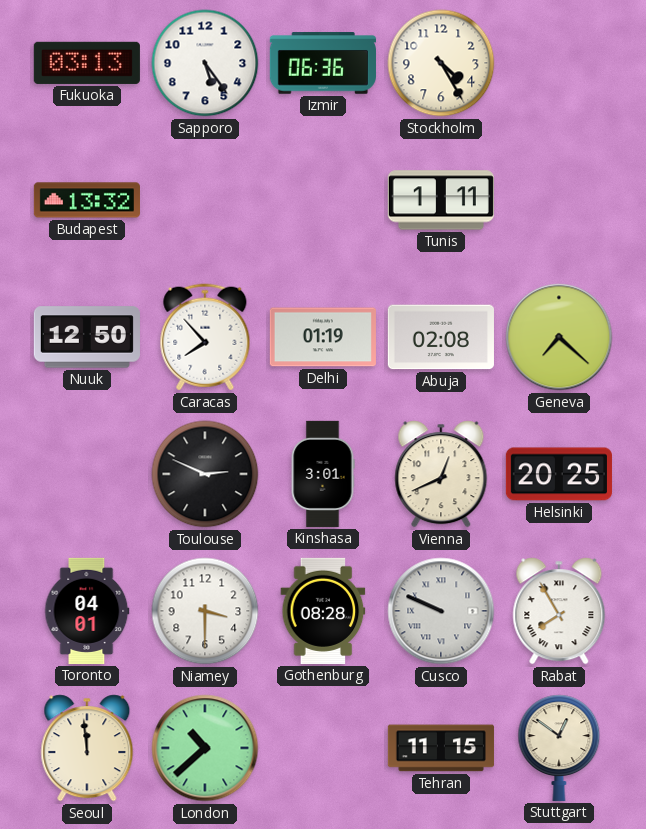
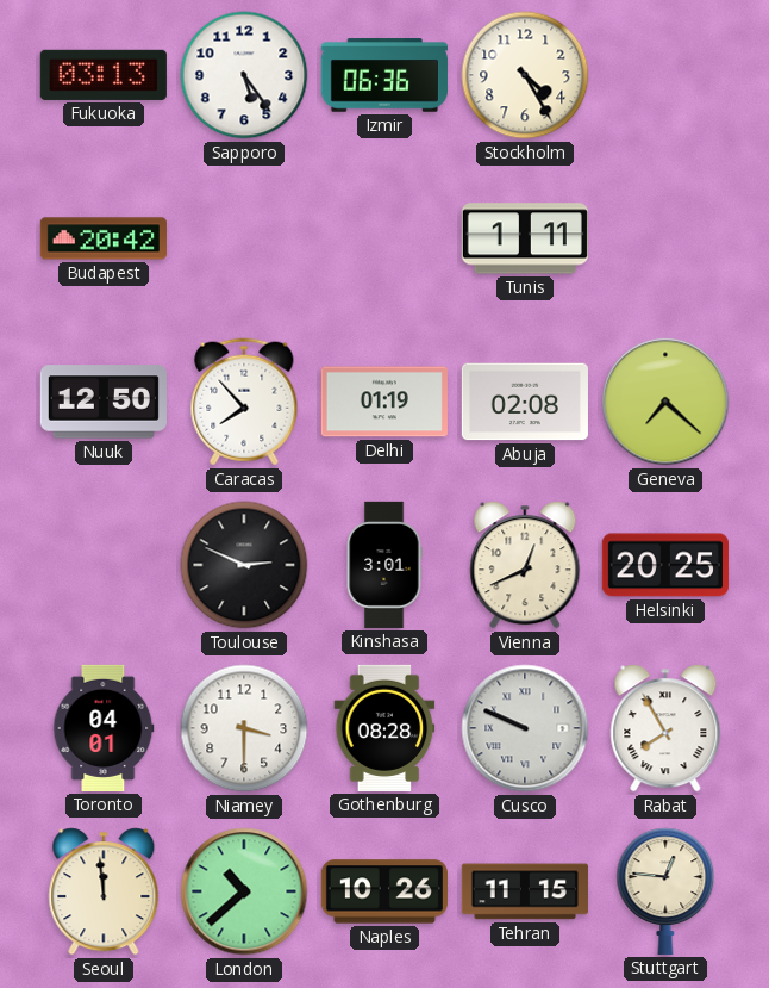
Budapest: 13:32 -> 20:42 (104, 238)
Naples: none -> 10:26 (384, 891)
Stuttgart: 12:51 -> 12:46 (665, 891)
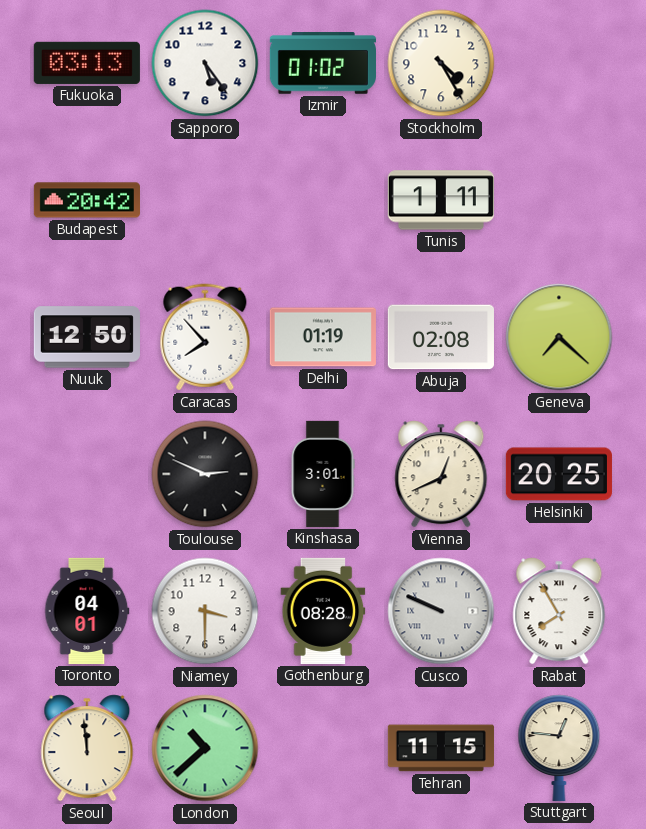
Izmir: 06:36 -> 01:02 (323, 63)
Naples: 10:26 -> none (384, 891)
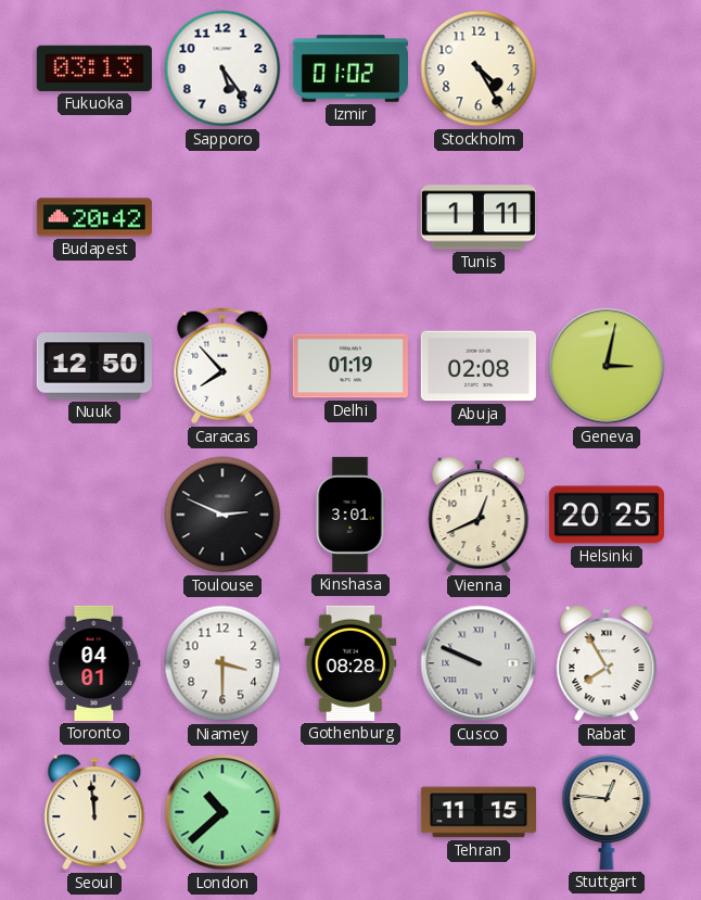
Geneva: 7:22 -> 3:02 (607, 366)
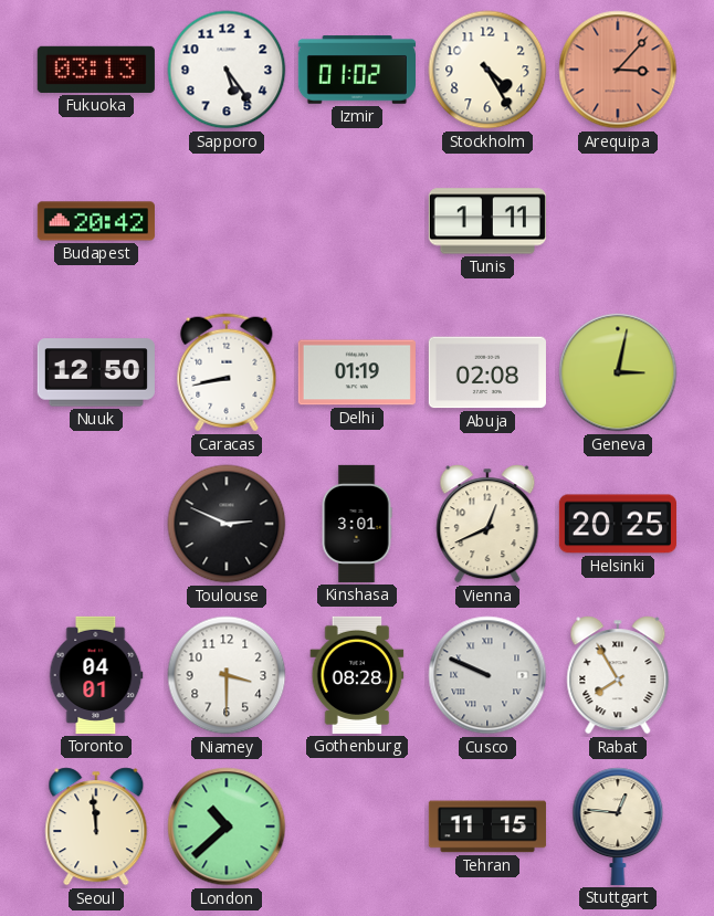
Arequipa: none -> 3:07 (618, 70)
Caracas: 7:53 -> 8:43 (227, 372)
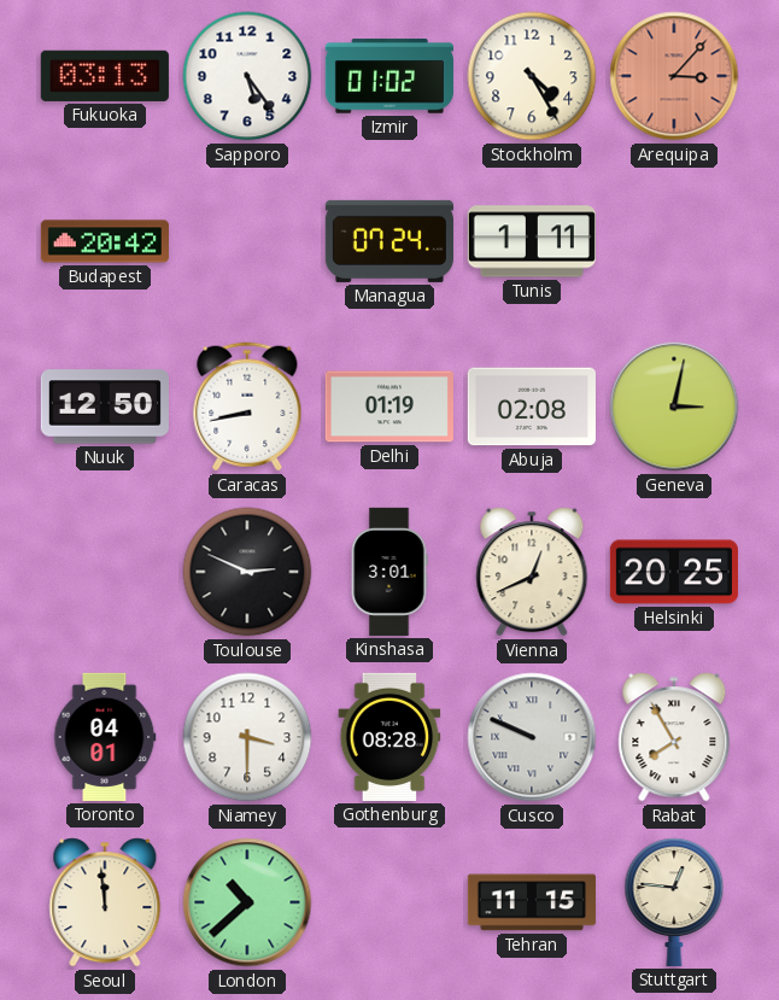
Managua: none -> 07:24 (389, 241)
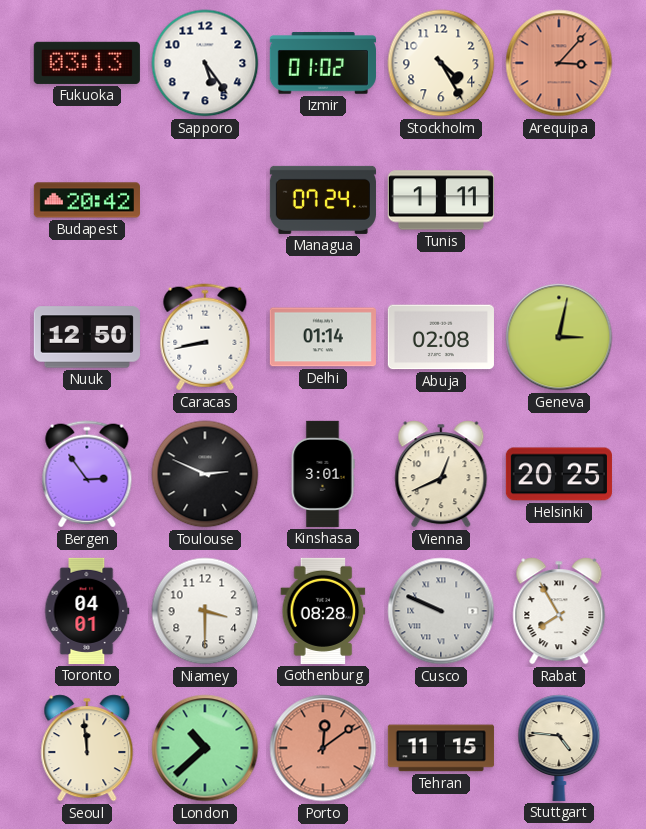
Delhi: 01:19 -> 01:14 (323, 337)
Bergen: none -> 2:54 (87, 474)
Porto: none -> 12:09 (323, 748)
Stuttgart: 12:46 -> 4:46 (559, 748)
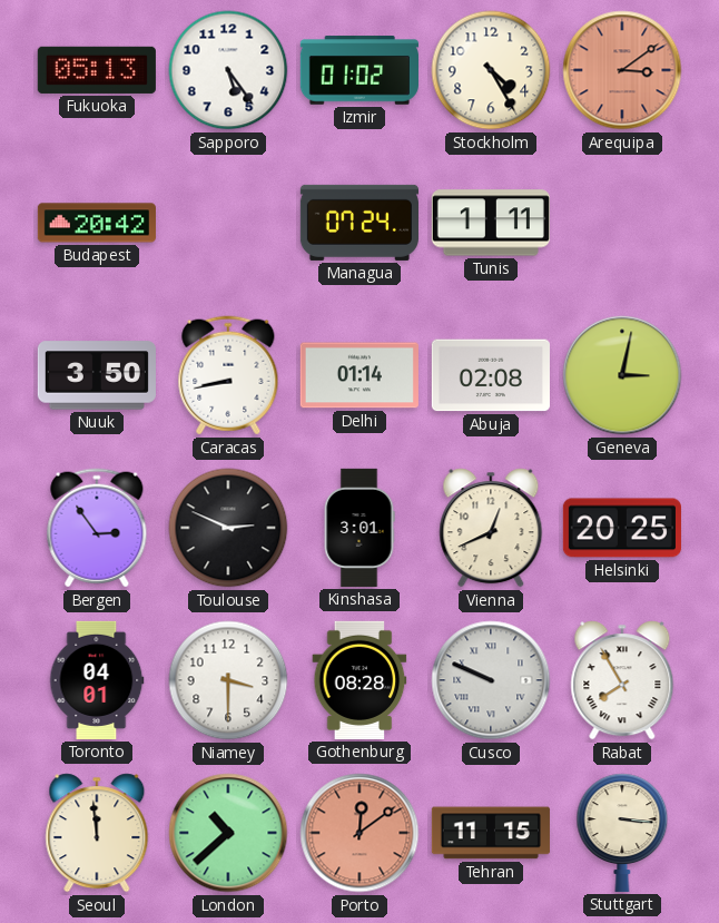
Fukuoka: 03:13 -> 05:13 (97, 70)
Arequipa: 3:07 -> 3:09 (622, 70)
Nuuk: 12:50 -> 3:50 (97, 375)
Stuttgart: 4:46 -> 3:16 (622, 833)
